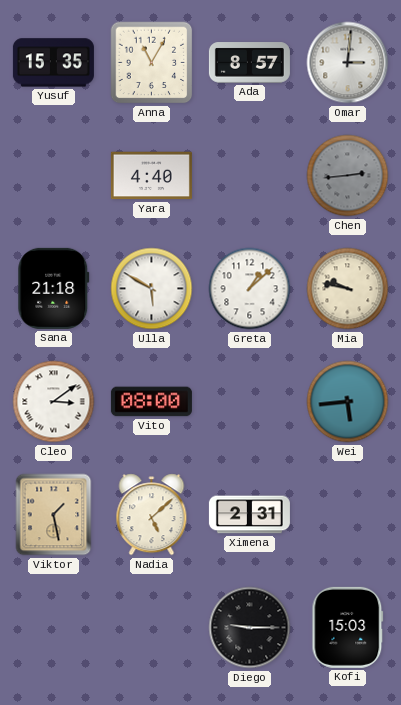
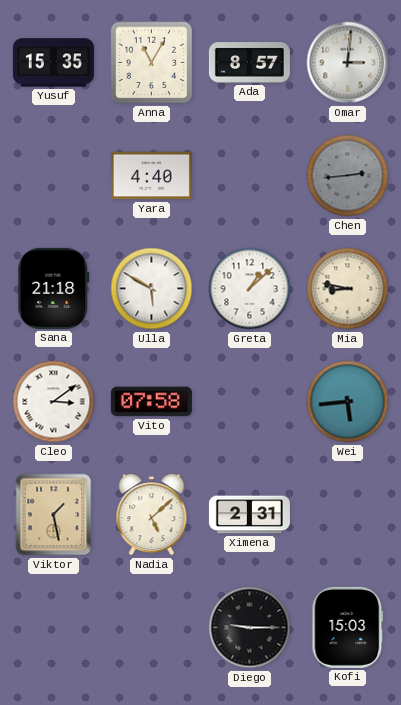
Mia: 9:47 -> 8:47 (348, 289)
Vito: 08:00 -> 07:58 (151, 402)
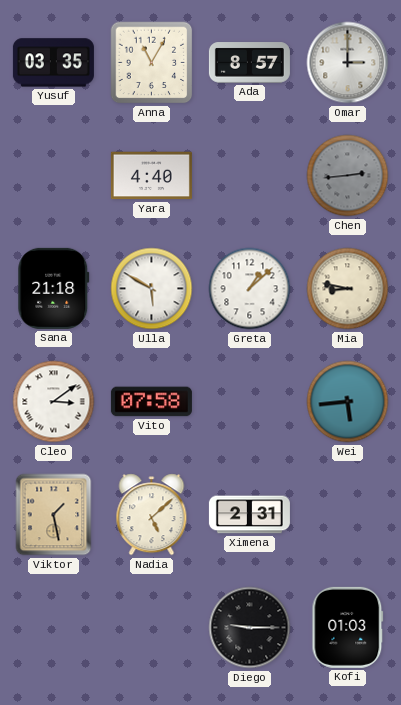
Yusuf: 15:35 -> 03:35 (53, 63)
Omar: 3:01 -> 3:00 (348, 63)
Kofi: 15:03 -> 01:03 (348, 627)
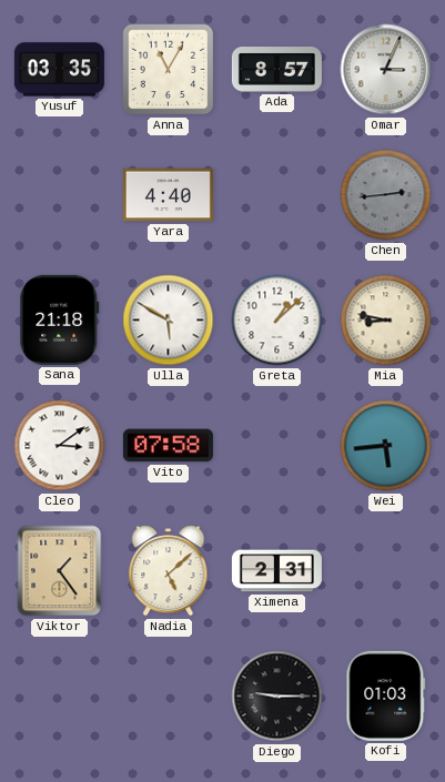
Omar: 3:00 -> 3:04 (386, 70)
Viktor: 1:28 -> 1:24 (60, 571)
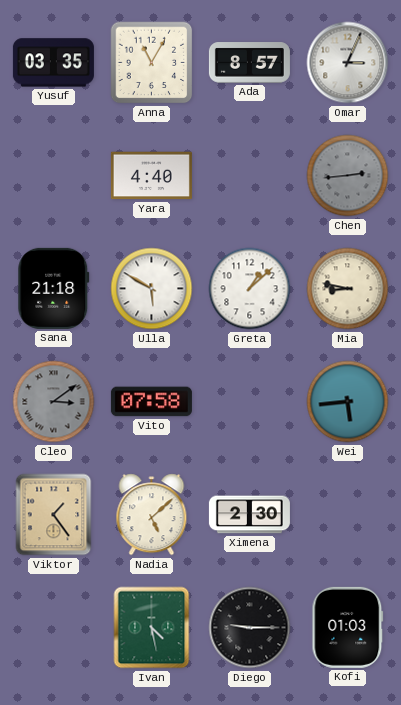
Cleo dial: white -> grey (54, 402)
Ximena: 2:31 -> 2:30 (249, 515)
Ivan: none -> 4:28 (152, 628)
